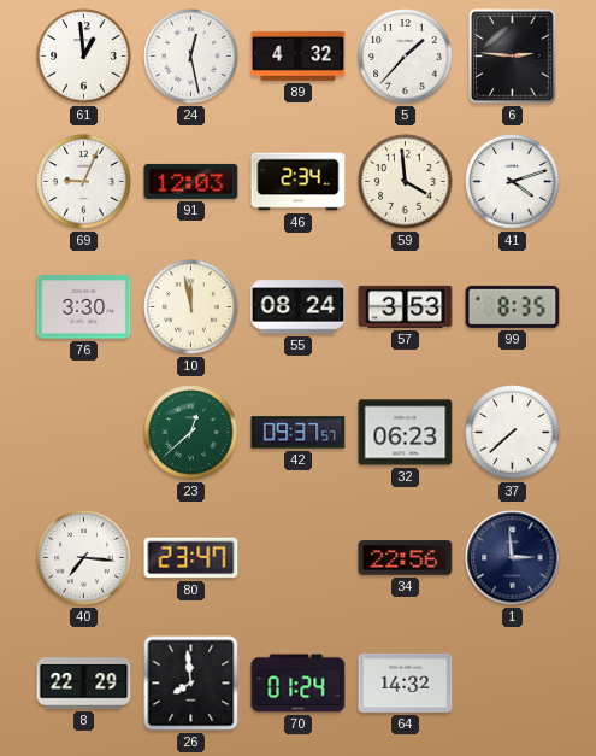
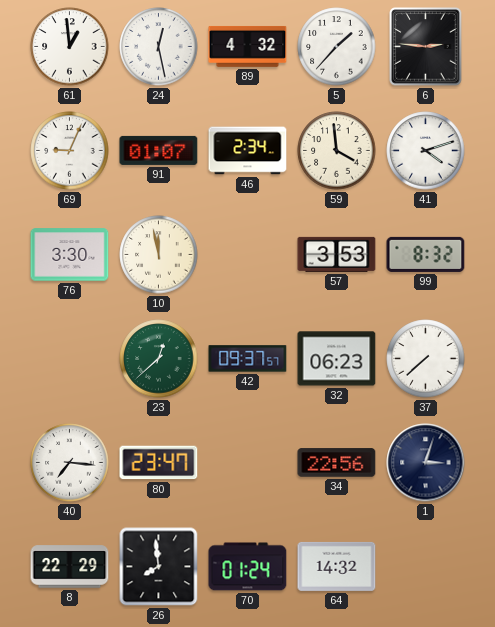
91: 12:03 -> 01:07 (159, 150)
55: 08:24 -> none (299, 307)
99: 8:35 -> 8:32 (426, 254)
1: 2:59 -> 3:03 (426, 463)
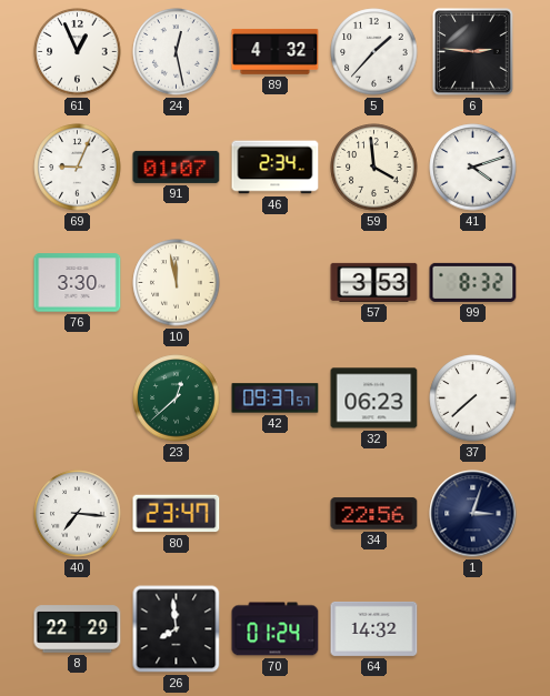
61: 12:59 -> 12:56 (78, 52)
